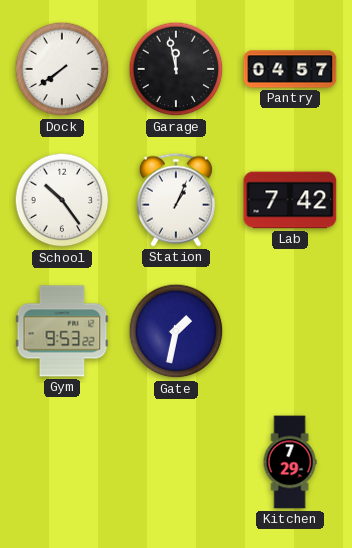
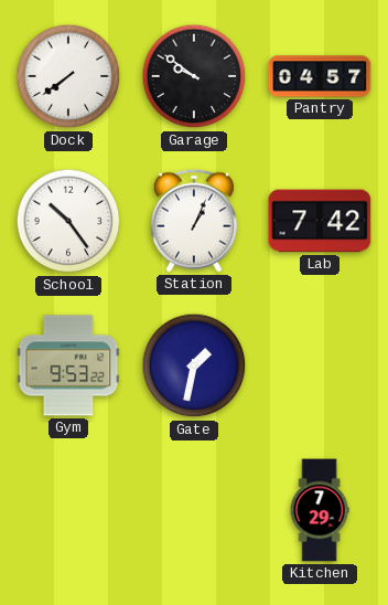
Garage: 11:58 -> 9:51 (194, 76)
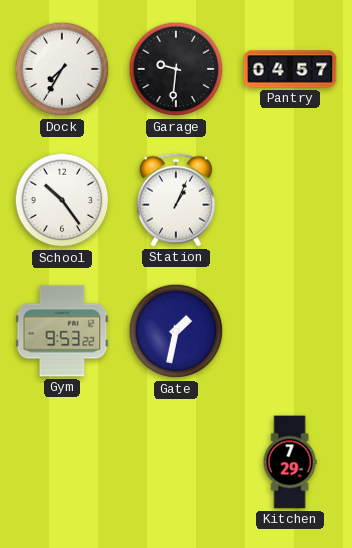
Dock: 7:39 -> 7:35 (62, 69)
Garage: 9:51 -> 9:31 (176, 69)
Lab: 7:42 -> none (320, 221)
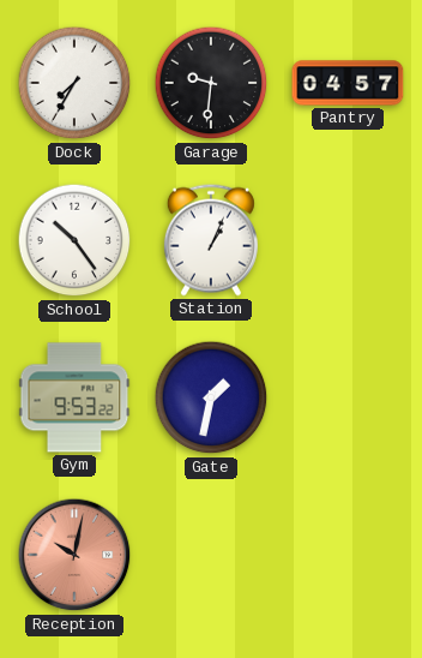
Reception: none -> 10:02 (74, 555)
Kitchen: 7:29 -> none (290, 462)
